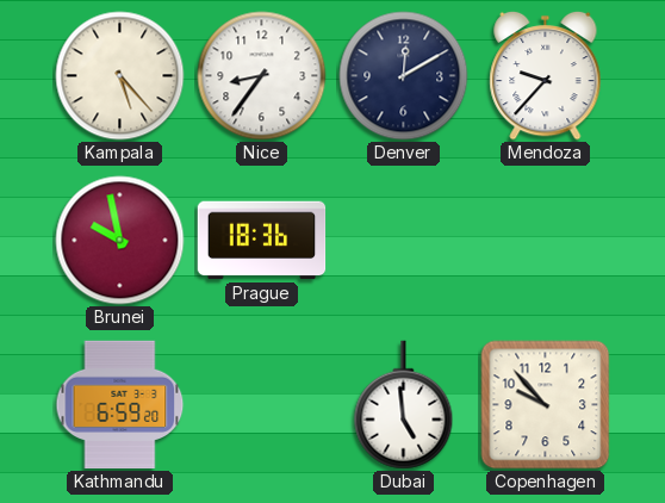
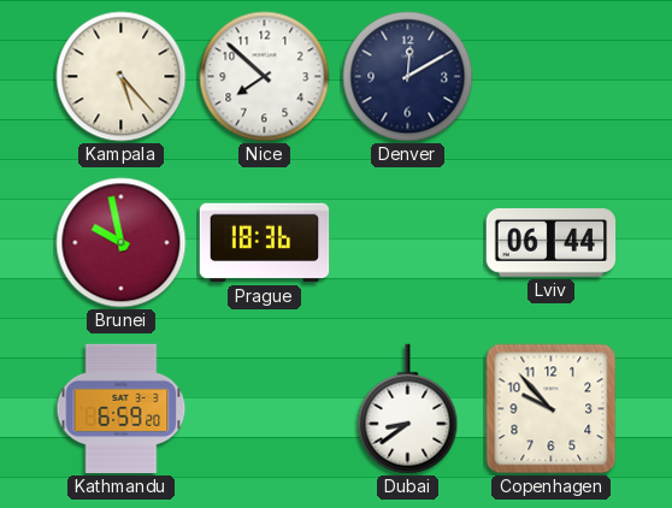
Nice: 8:36 -> 7:52 (265, 77)
Mendoza: 9:37 -> none (546, 75)
Lviv: none -> 06:44 (552, 243)
Dubai: 4:59 -> 8:39 (408, 409)
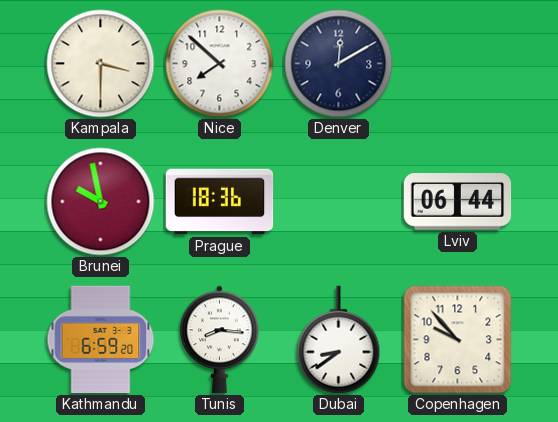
Kampala: 5:23 -> 3:30 (101, 64)
Tunis: none -> 8:16 (220, 340)
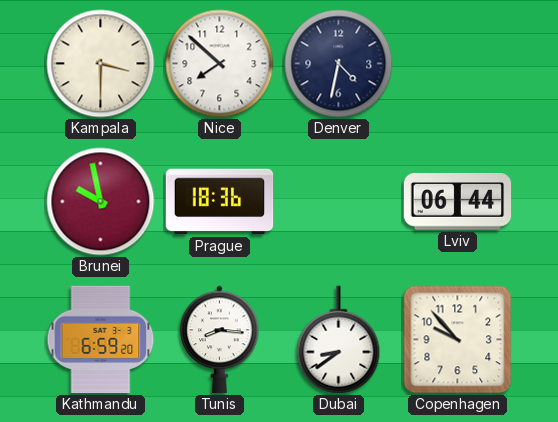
Denver: 12:10 -> 4:32 (339, 64)
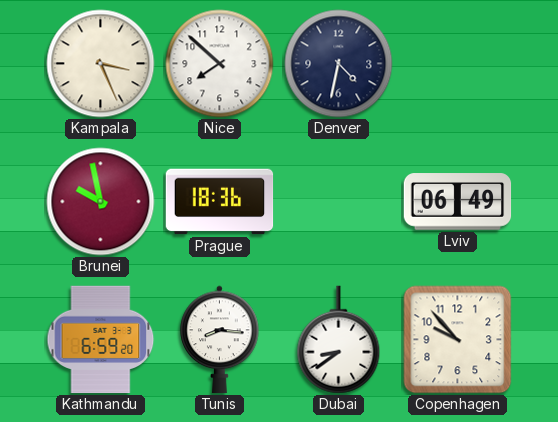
Kampala: 3:30 -> 3:26 (101, 64)
Lviv: 06:44 -> 06:49 (458, 202)
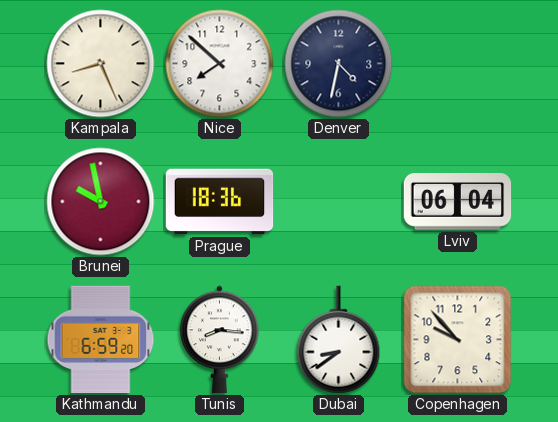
Kampala: 3:26 -> 8:26 (101, 64)
Lviv: 06:49 -> 06:04 (458, 202)
